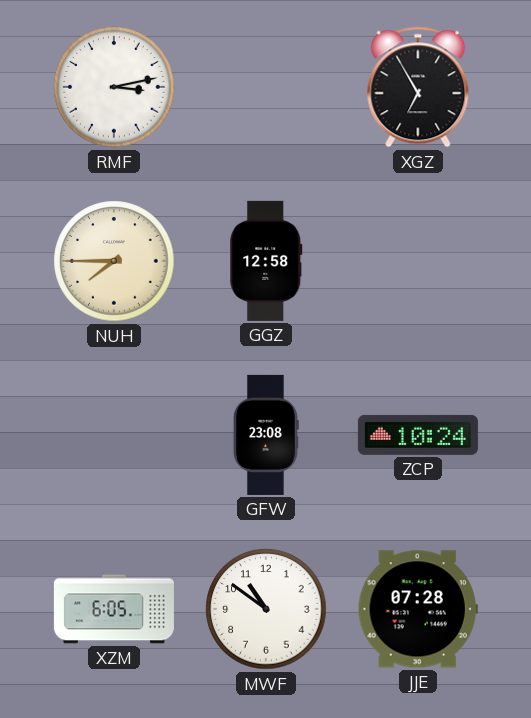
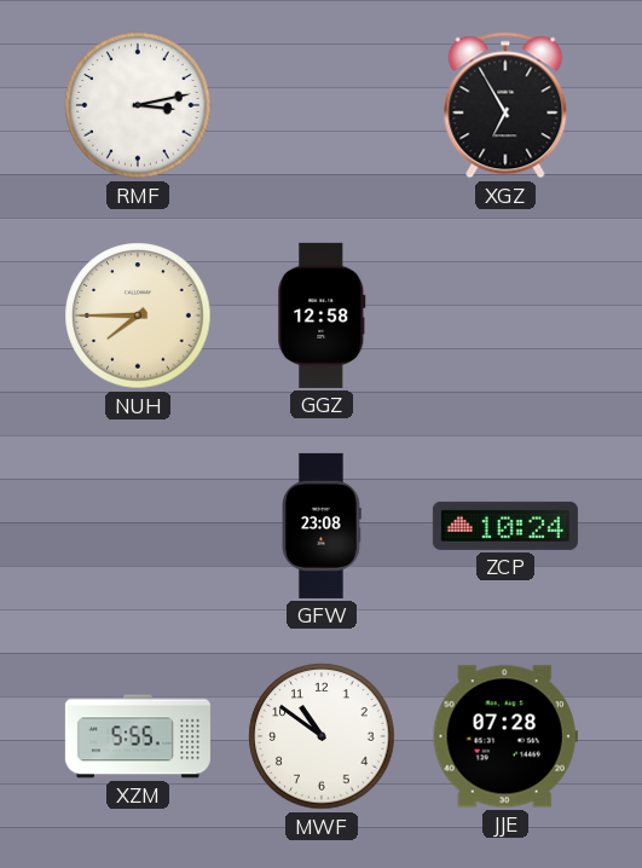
XZM: 6:05 -> 5:55 (138, 736)
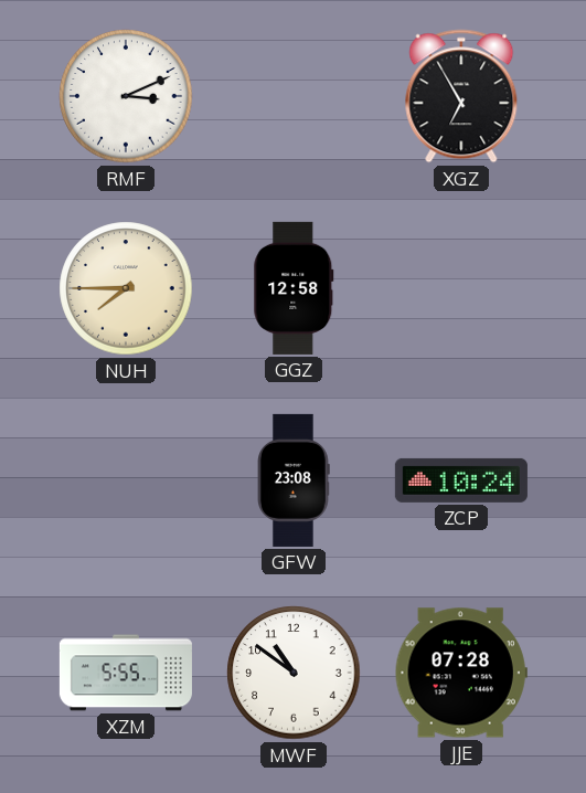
RMF: 3:13 -> 3:11 (126, 96)
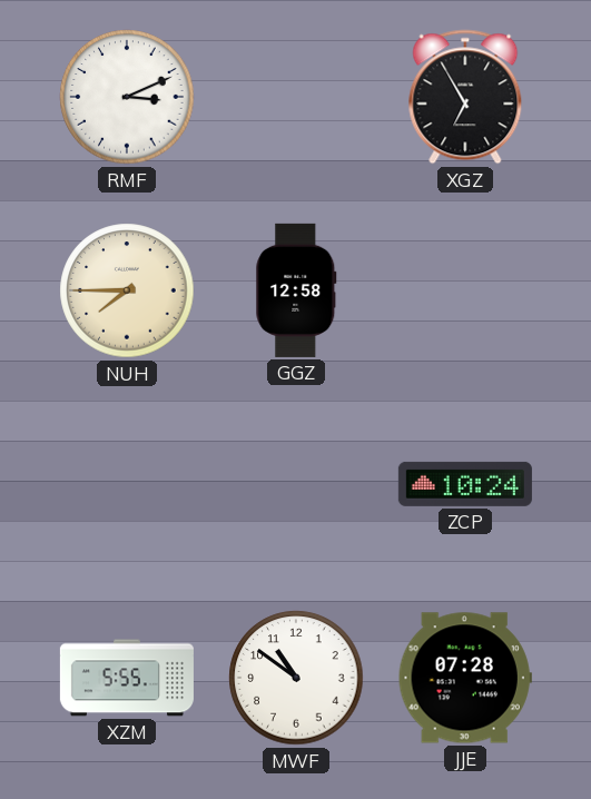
GFW: 23:08 -> none (294, 480)
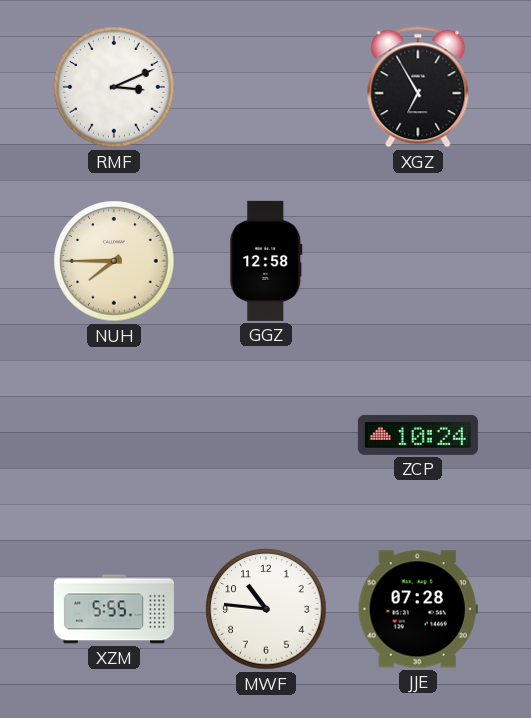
MWF: 10:51 -> 10:46 (266, 609)
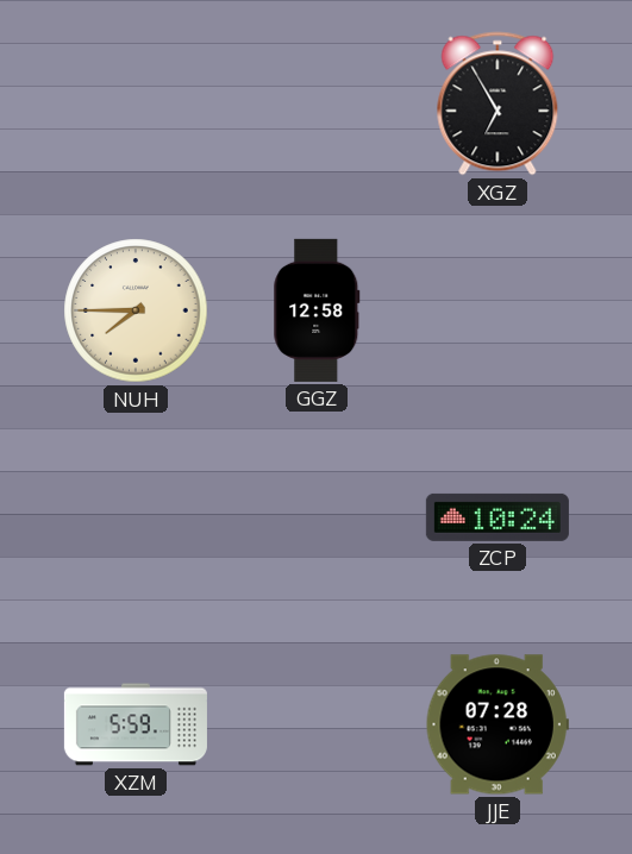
RMF: 3:11 -> none (114, 87)
XZM: 5:55 -> 5:59 (136, 724)
MWF: 10:46 -> none (266, 609)
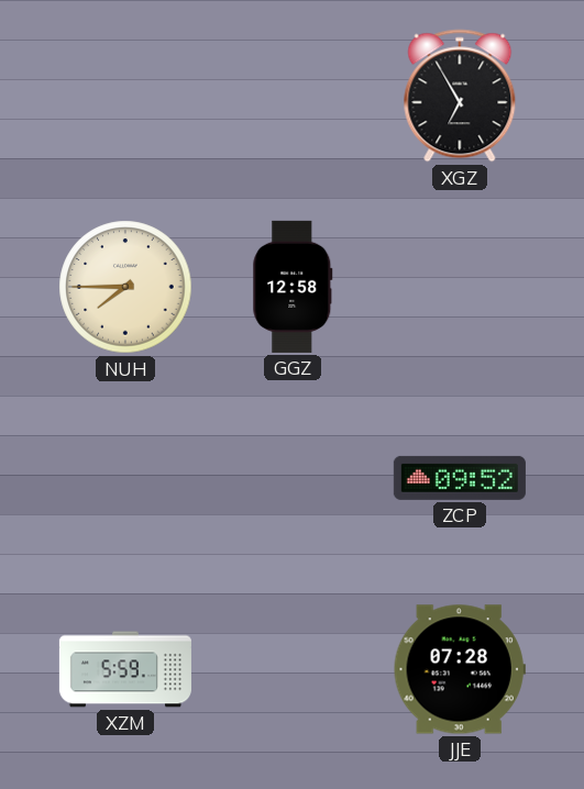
ZCP: 10:24 -> 09:52 (460, 478)
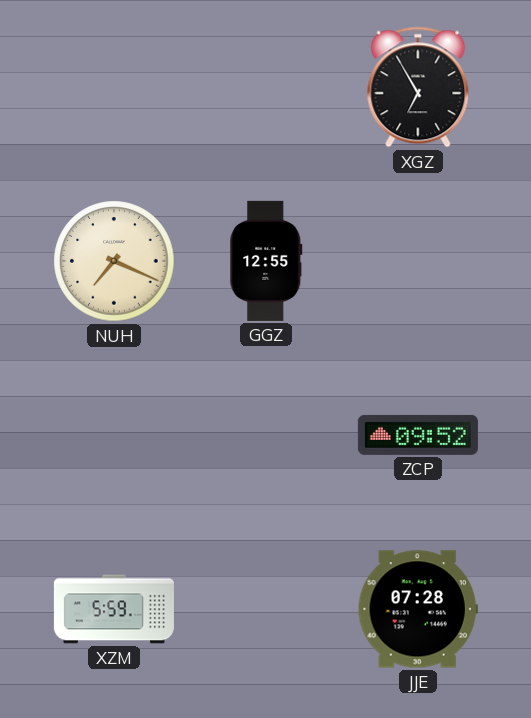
NUH: 7:45 -> 7:19 (114, 261)
GGZ: 12:58 -> 12:55 (266, 261)
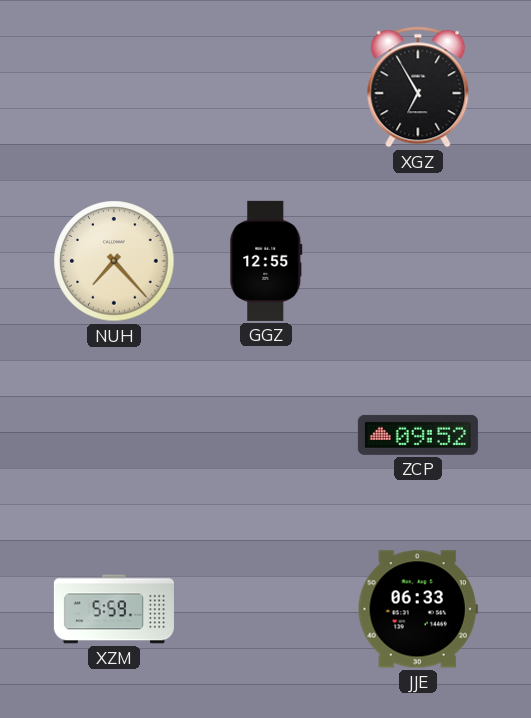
NUH: 7:19 -> 7:23 (114, 261)
JJE: 07:28 -> 06:33 (418, 609)
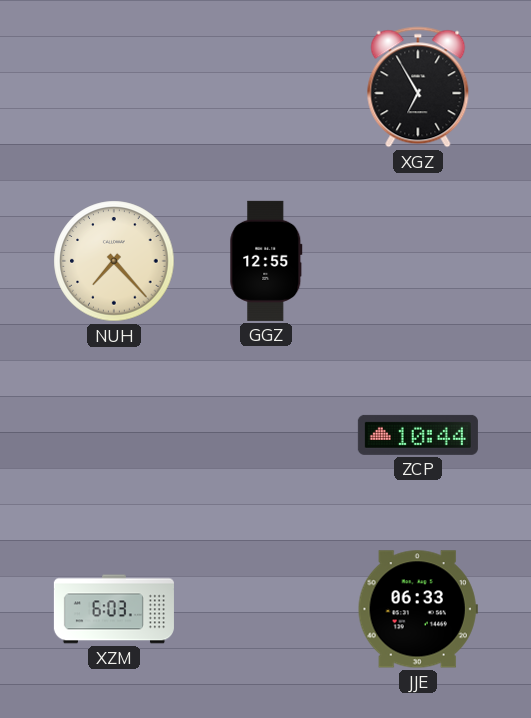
ZCP: 09:52 -> 10:44 (418, 435)
XZM: 5:59 -> 6:03 (114, 609)
